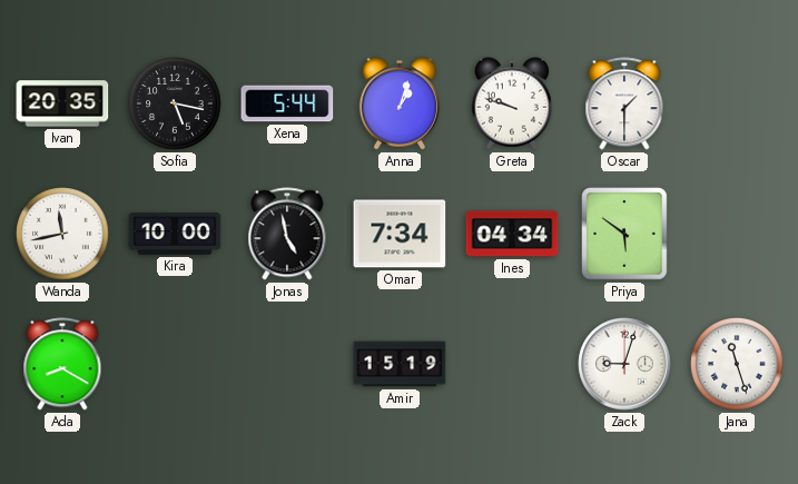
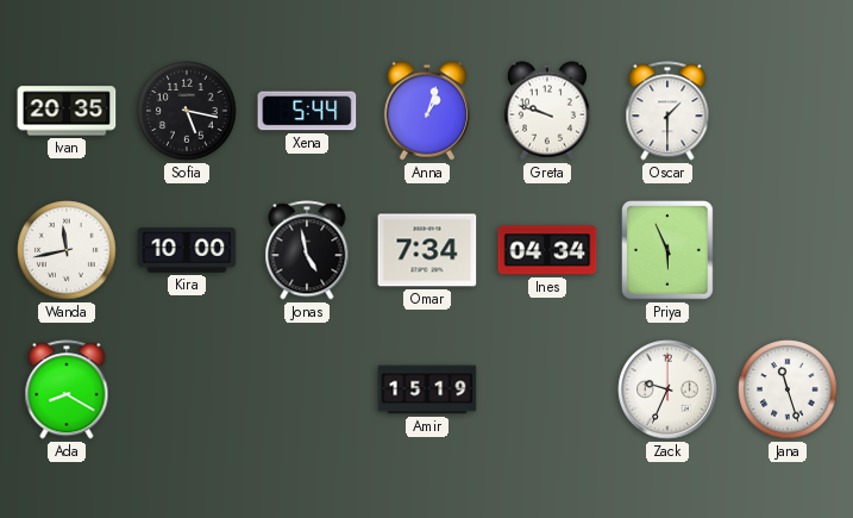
Priya: 5:51 -> 5:56 (667, 250)
Zack: 9:03 -> 9:34 (667, 389)
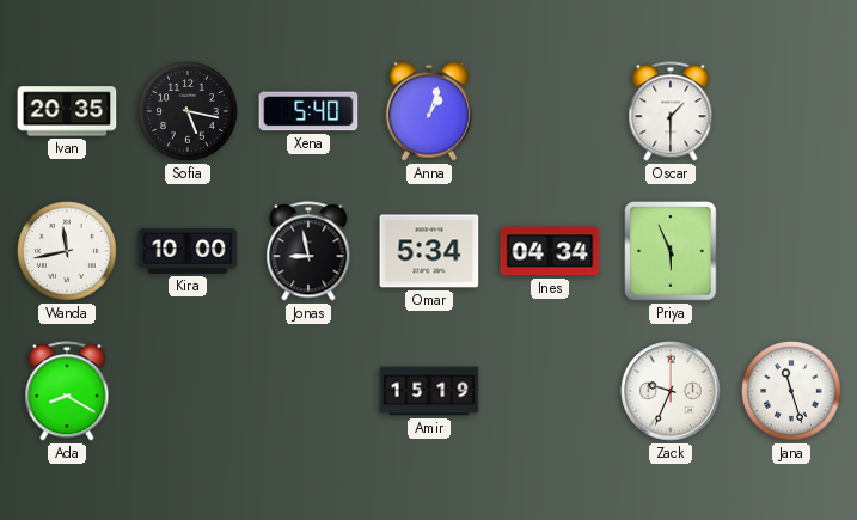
Xena: 5:44 -> 5:40 (308, 111)
Greta: 9:48 -> none (547, 111)
Jonas: 4:58 -> 8:58 (308, 251)
Omar: 7:34 -> 5:34 (429, 251)
